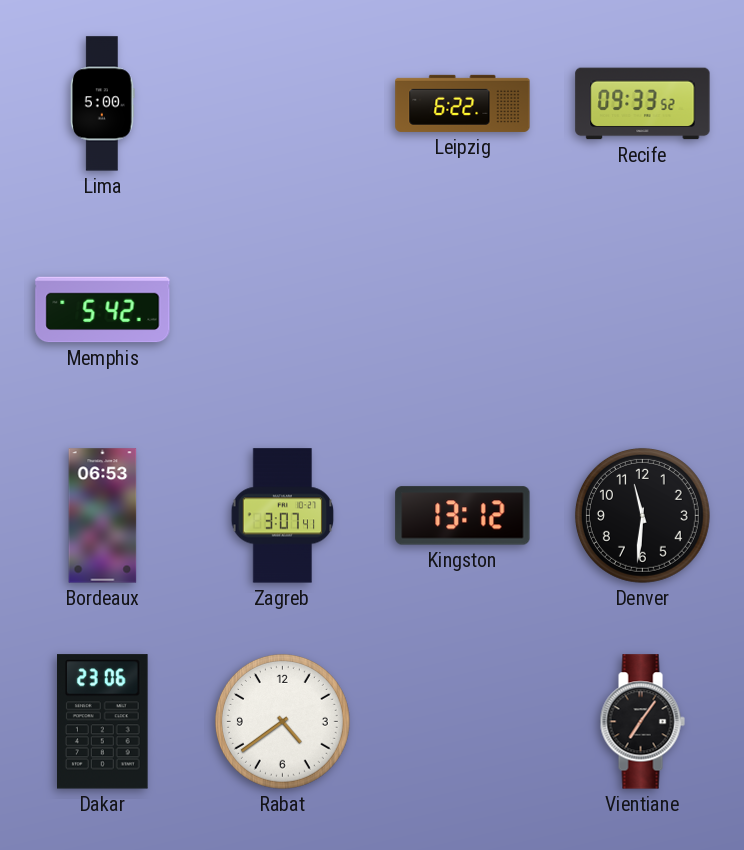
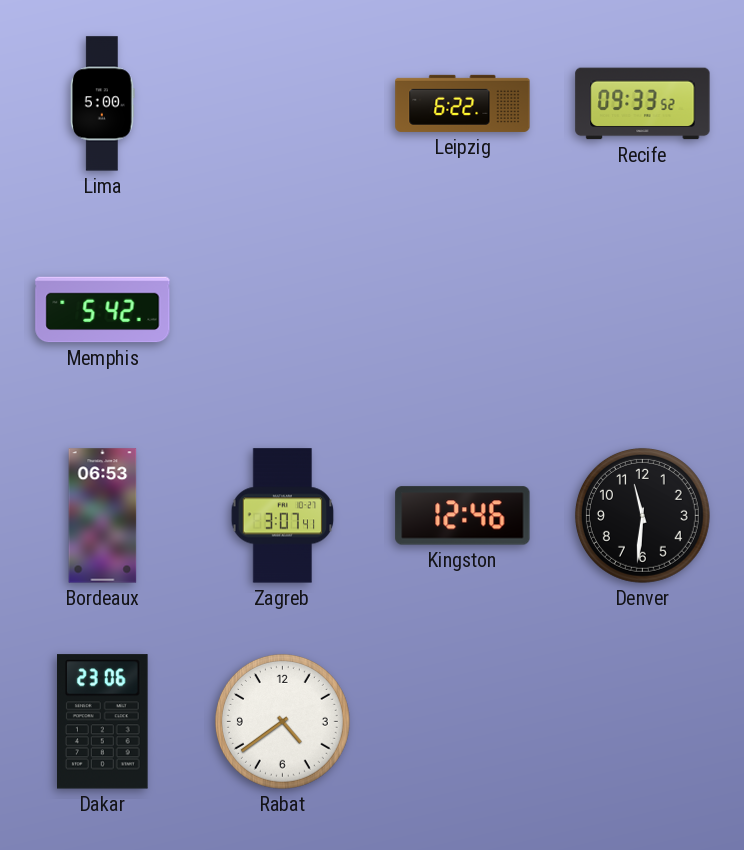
Kingston: 13:12 -> 12:46 (463, 516)
Vientiane: 7:06 -> none (642, 722)
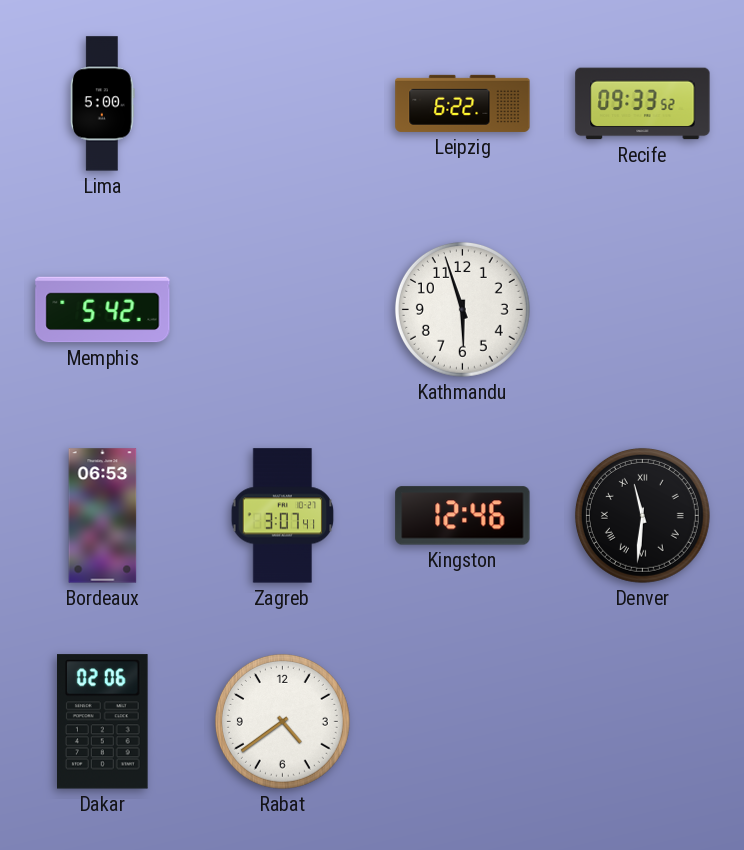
Kathmandu: none -> 5:57 (462, 309)
Denver numerals: Arabic -> Roman (642, 515)
Dakar: 23:06 -> 02:06 (103, 722)
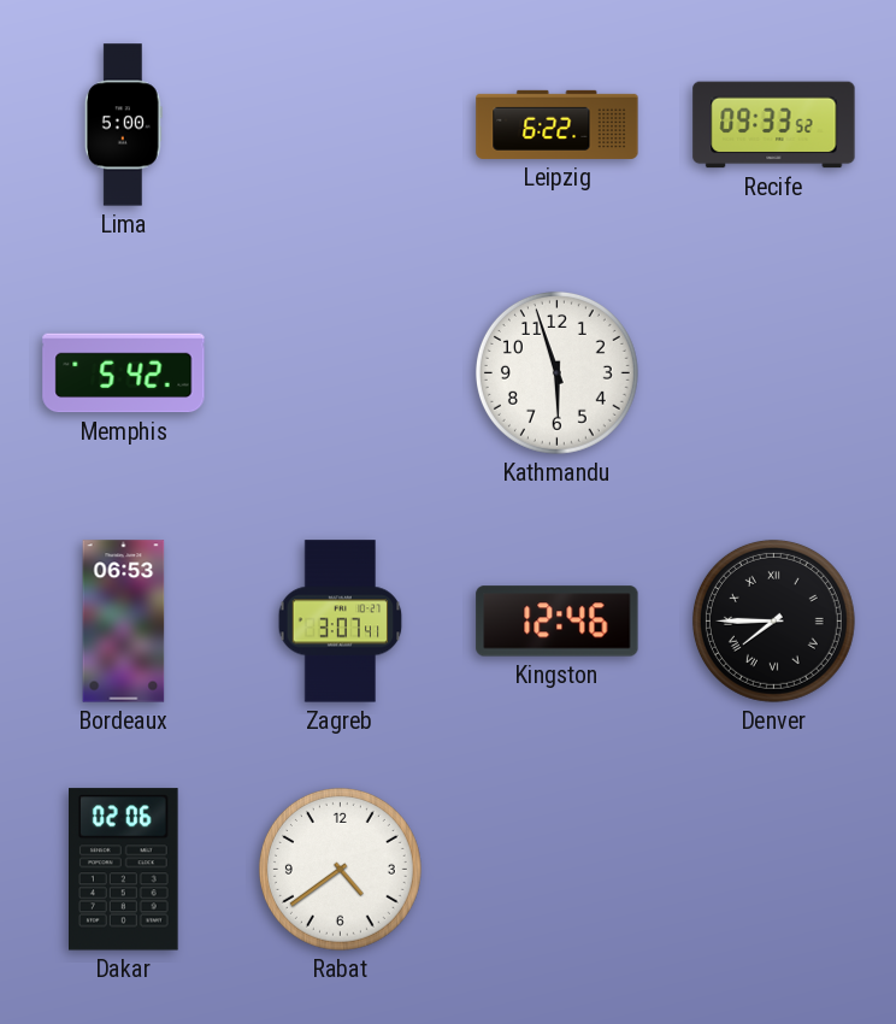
Denver: 11:31 -> 7:45 (773, 620)
